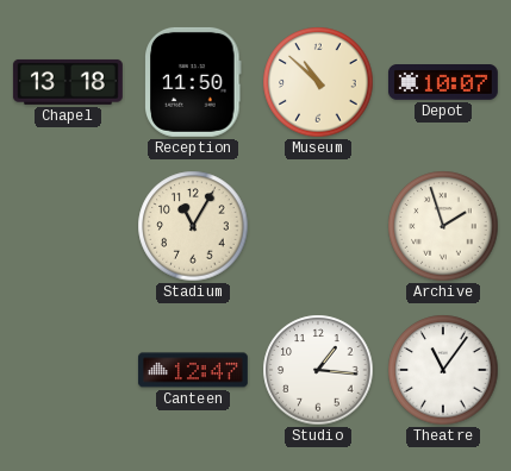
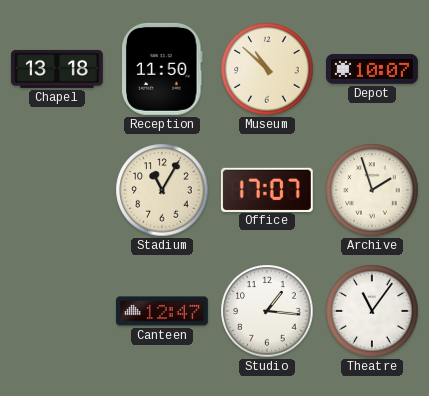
Office: none -> 17:07 (267, 189)
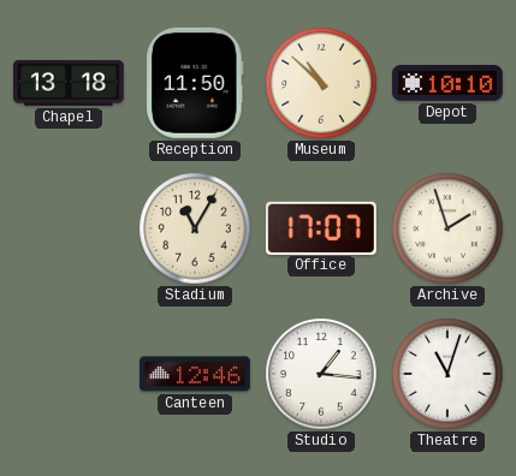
Depot: 10:07 -> 10:10 (447, 84)
Canteen: 12:47 -> 12:46 (195, 374)
Theatre: 11:06 -> 11:03 (447, 374)
